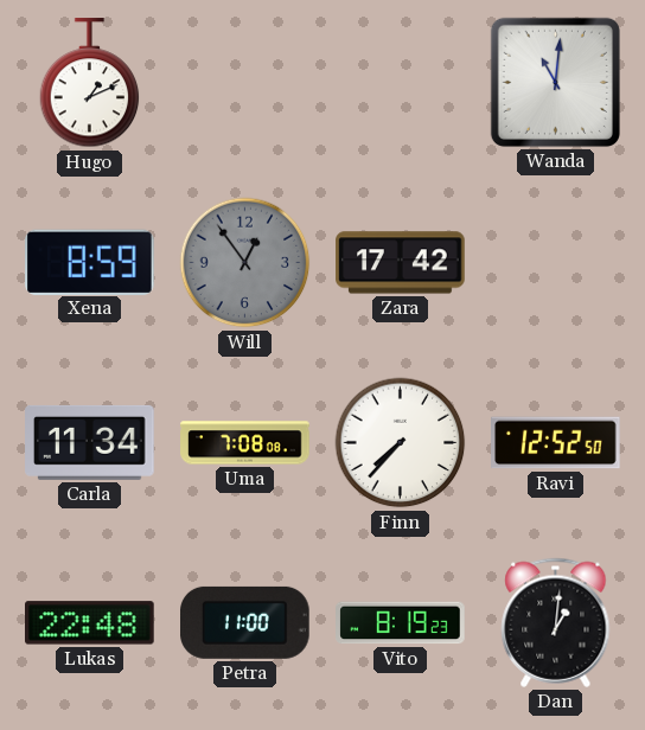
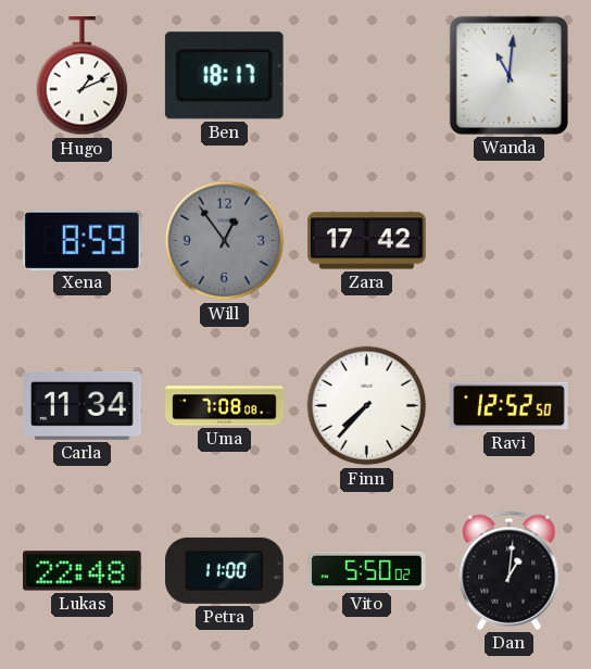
Ben: none -> 18:17 (224, 76)
Vito: 8:19 -> 5:50 (367, 571)
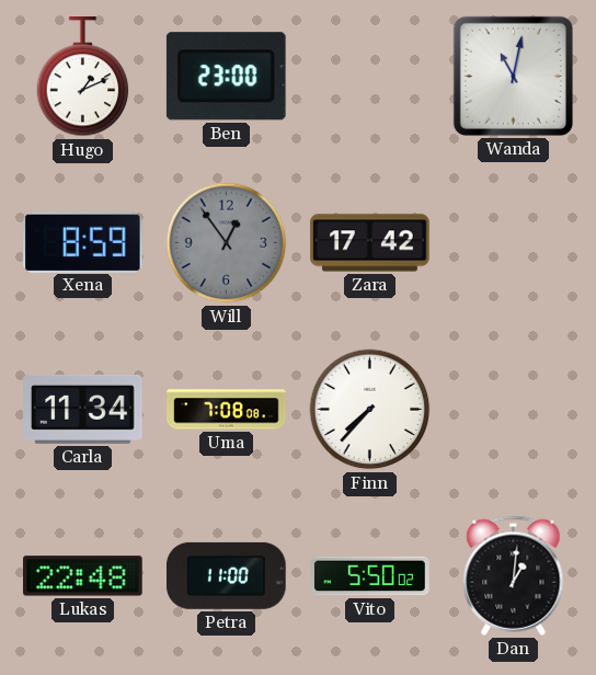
Ben: 18:17 -> 23:00 (226, 77)
Wanda: 11:01 -> 11:02 (513, 76)
Ravi: 12:52 -> none (510, 406)
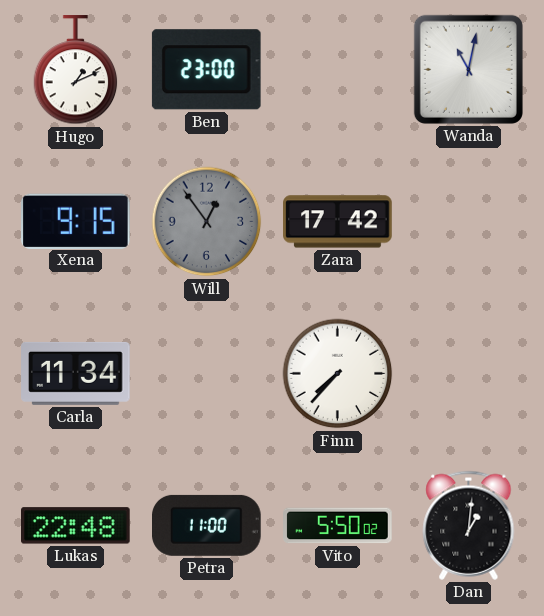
Xena: 8:59 -> 9:15 (76, 221)
Uma: 7:08 -> none (227, 410)
